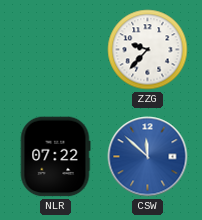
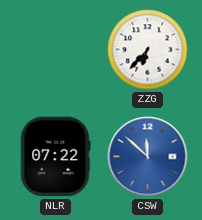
ZZG: 9:37 -> 6:37 (148, 50)
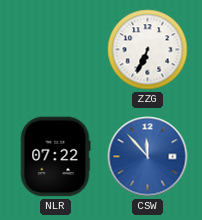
ZZG: 6:37 -> 6:34 (148, 50)
CSW: 11:52 -> 11:53 (148, 157)
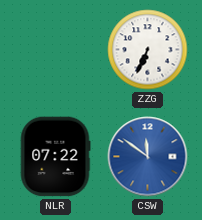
CSW: 11:53 -> 11:51 (148, 157)
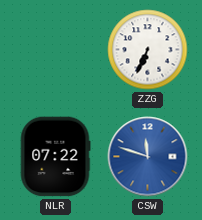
CSW: 11:51 -> 11:48 (148, 157)
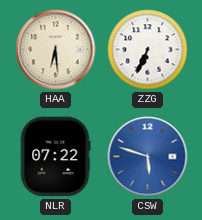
HAA: none -> 6:29 (56, 50)
CSW: 11:48 -> 5:48 (148, 157)
